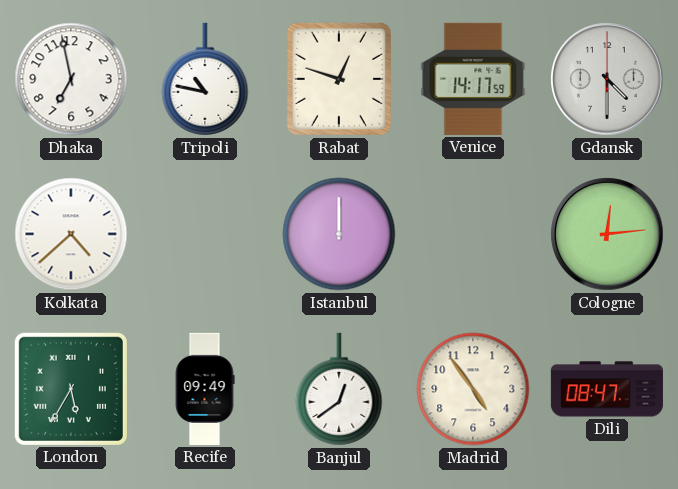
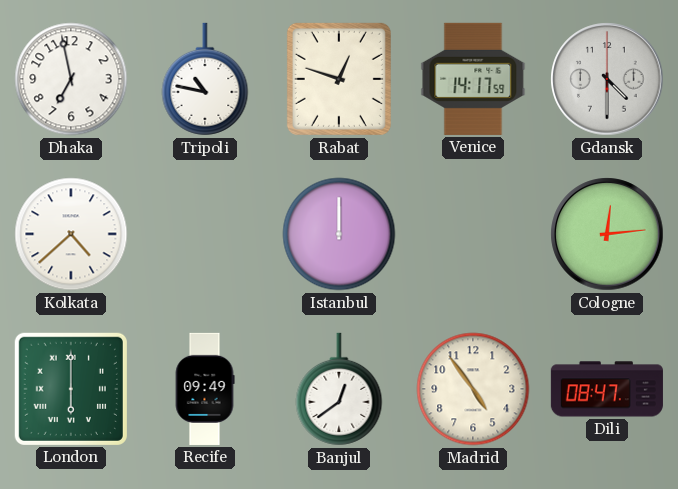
London: 5:35 -> 6:00 (71, 389)
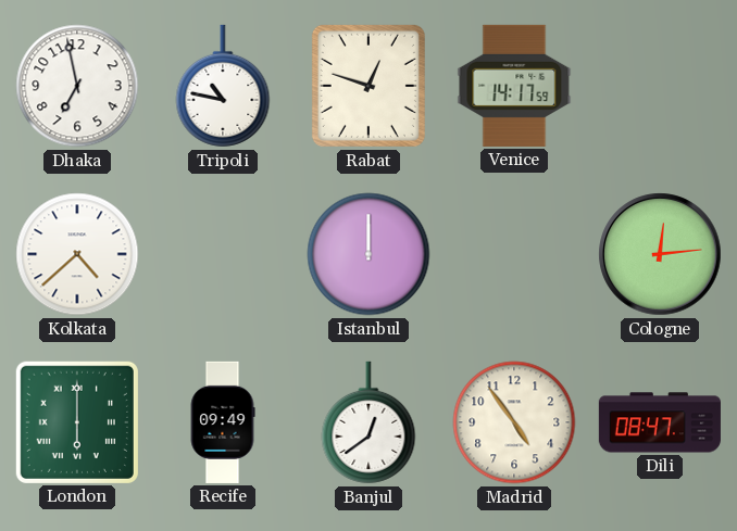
Gdansk: 4:30 -> none (607, 79)
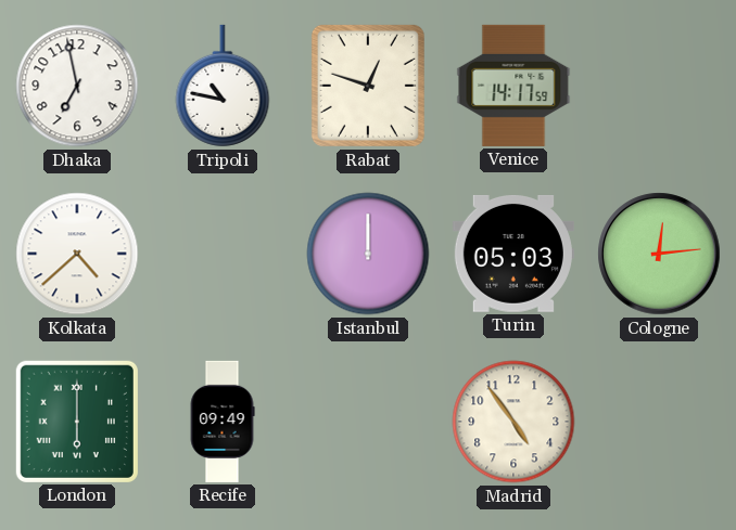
Turin: none -> 05:03 (513, 254)
Banjul: 12:39 -> none (368, 422)
Dili: 08:47 -> none (660, 422)
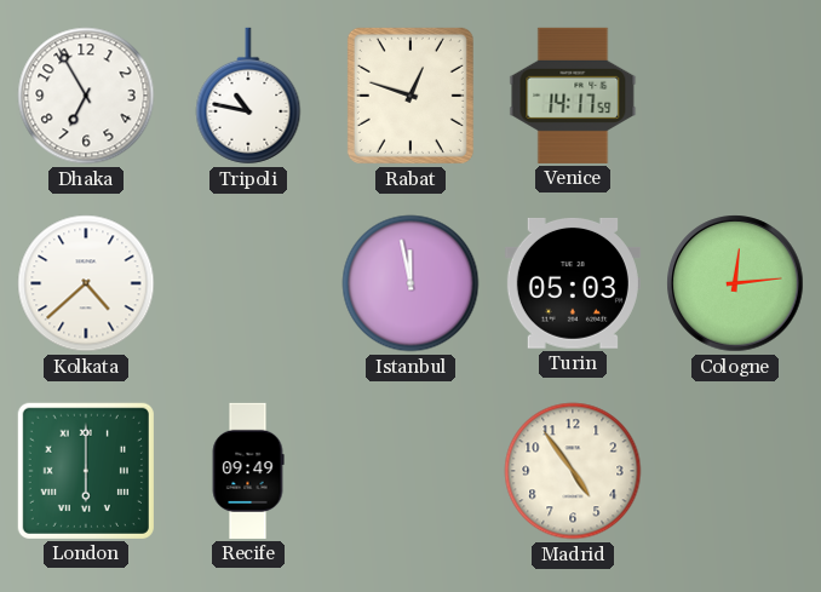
Dhaka: 6:58 -> 6:55 (86, 96)
Istanbul: 12:00 -> 11:58 (410, 283)
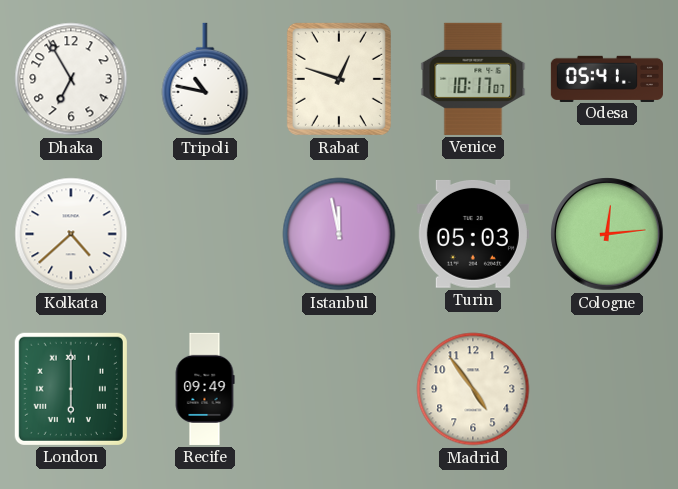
Venice: 14:17 -> 10:17 (473, 79)
Odesa: none -> 05:41 (607, 78)
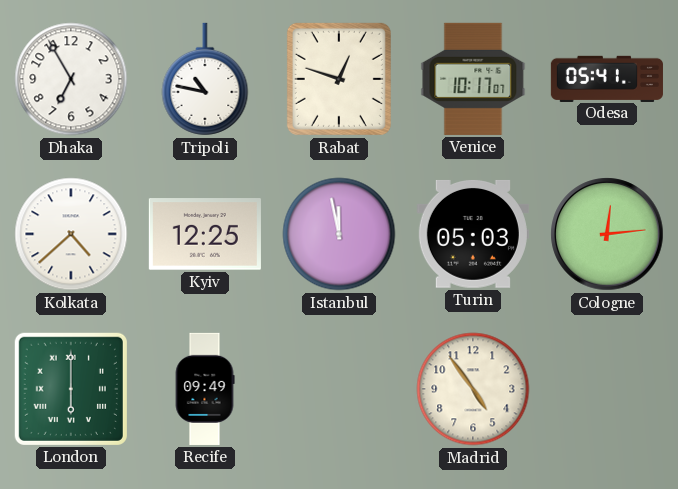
Kyiv: none -> 12:25 (205, 234)
